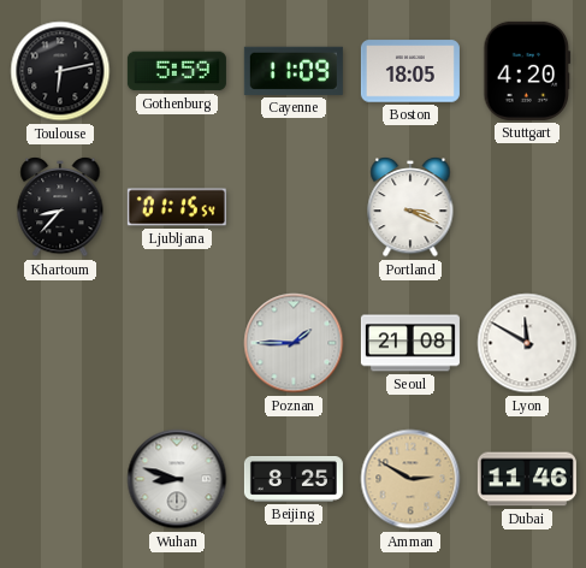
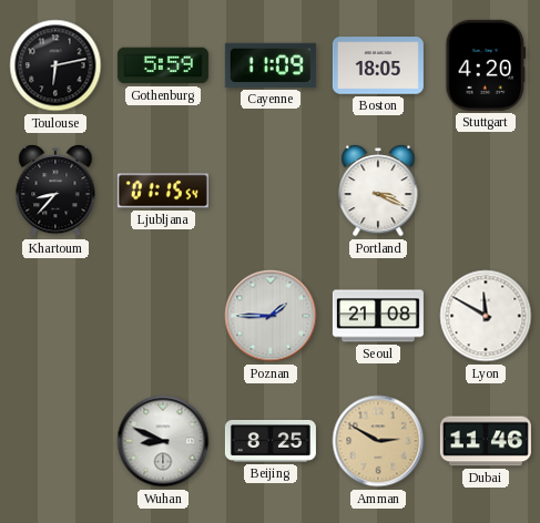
Wuhan: 8:48 -> 8:49 (163, 441)
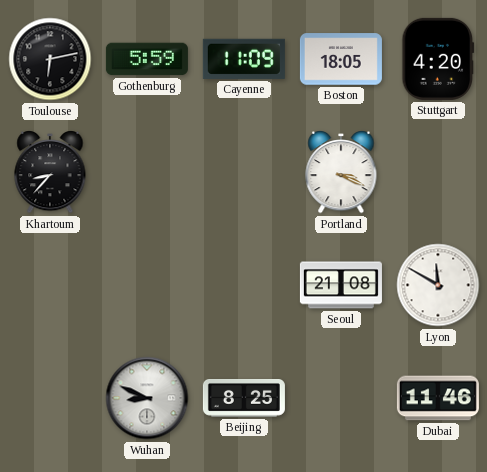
Ljubljana: 01:15 -> none (163, 191)
Poznan: 1:45 -> none (271, 316)
Amman: 2:50 -> none (378, 441)
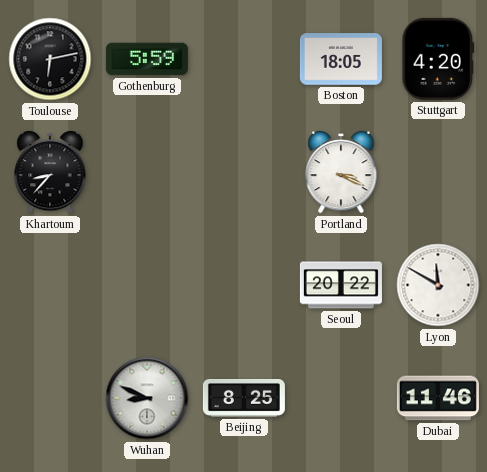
Cayenne: 11:09 -> none (244, 59)
Seoul: 21:08 -> 20:22 (341, 285)
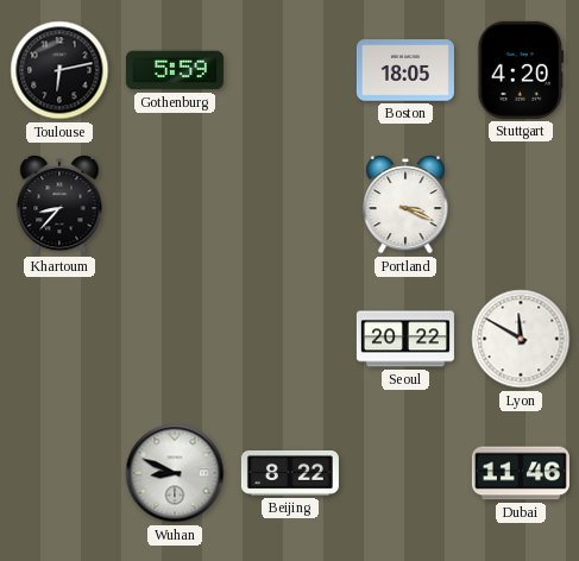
Beijing: 8:25 -> 8:22 (290, 474)
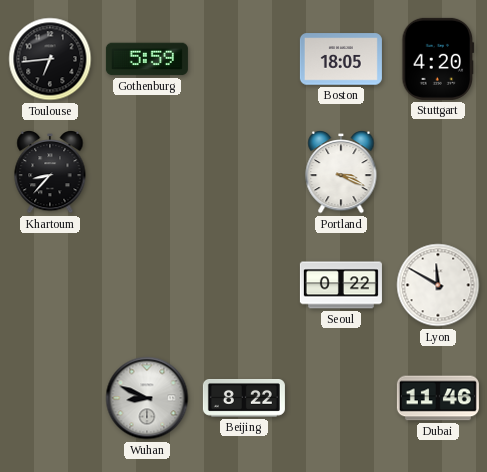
Toulouse: 6:13 -> 6:44 (50, 59)
Seoul: 20:22 -> 0:22 (341, 285)
